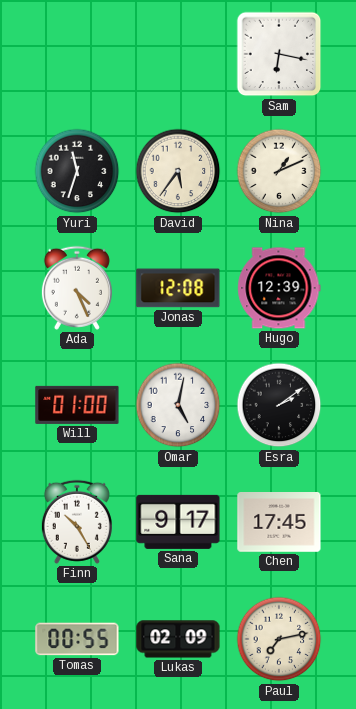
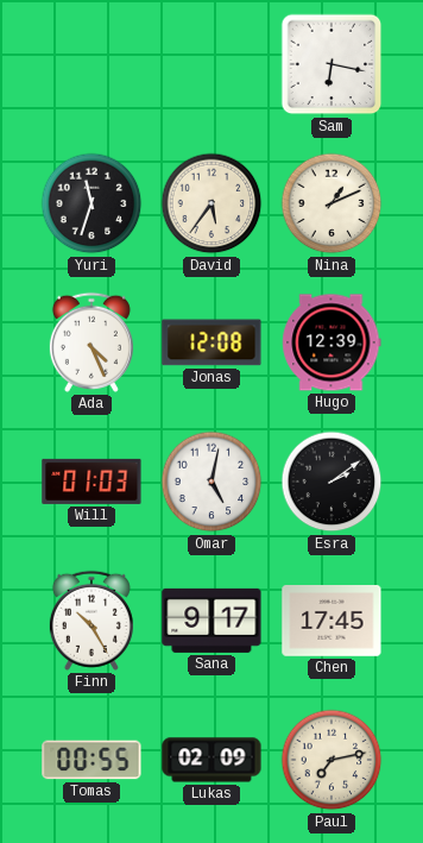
Will: 01:00 -> 01:03 (91, 482)
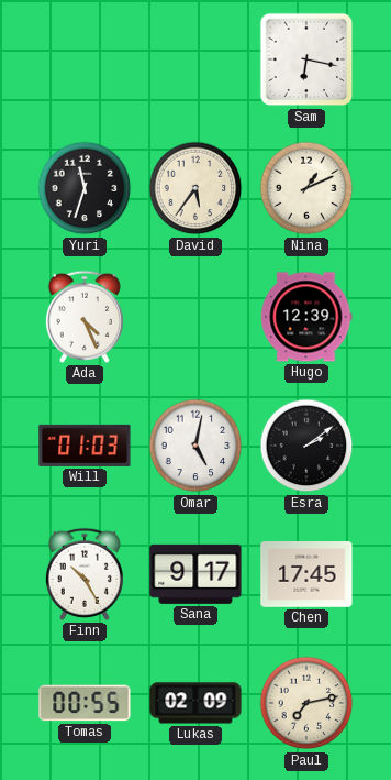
Jonas: 12:08 -> none (211, 342)
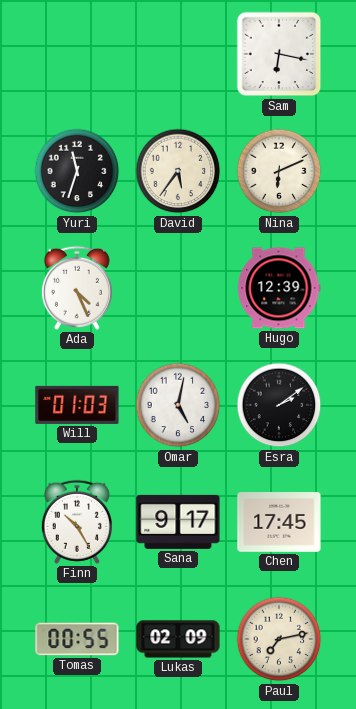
Nina: 1:11 -> 6:11 (279, 171)
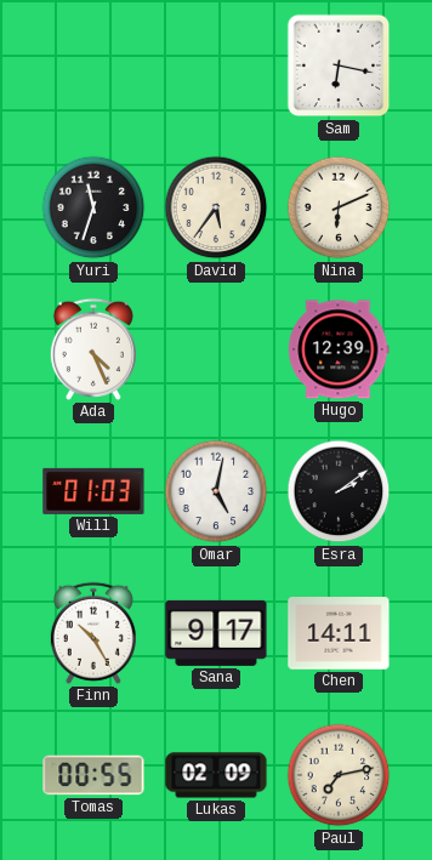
Chen: 17:45 -> 14:11 (339, 634)
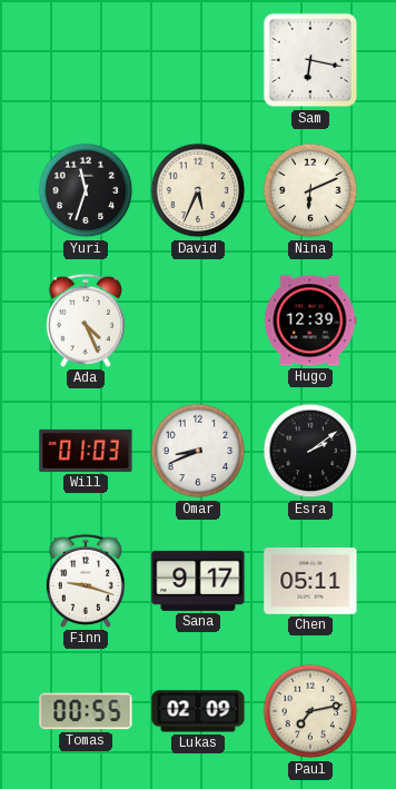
David: 5:36 -> 5:34 (198, 190)
Omar: 5:02 -> 8:41 (198, 451)
Finn: 10:25 -> 9:18 (86, 581)
Chen: 14:11 -> 05:11 (310, 582)
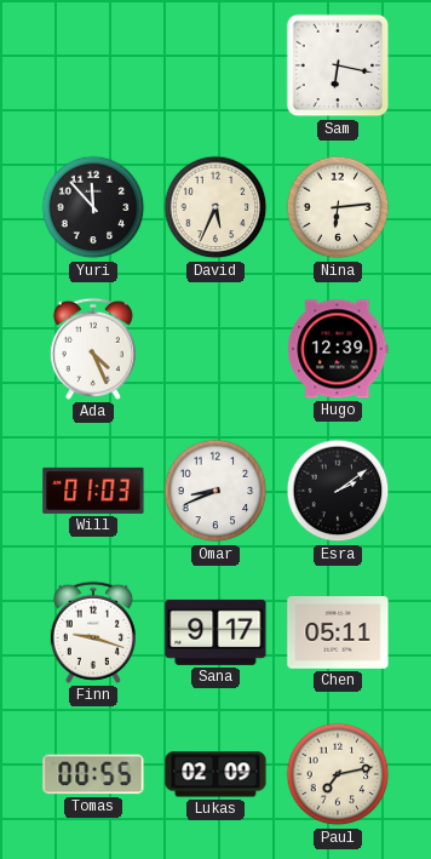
Yuri: 11:33 -> 11:53 (93, 207)
Nina: 6:11 -> 6:14 (338, 207)
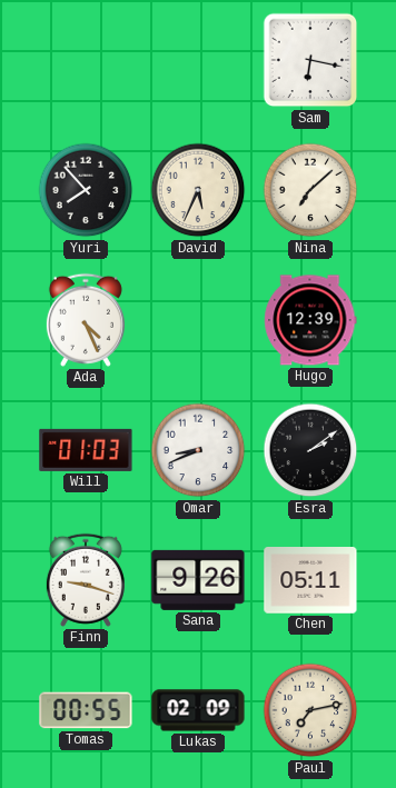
Yuri: 11:53 -> 7:53 (86, 190)
Nina: 6:14 -> 7:08 (310, 190)
Sana: 9:17 -> 9:26 (198, 580)
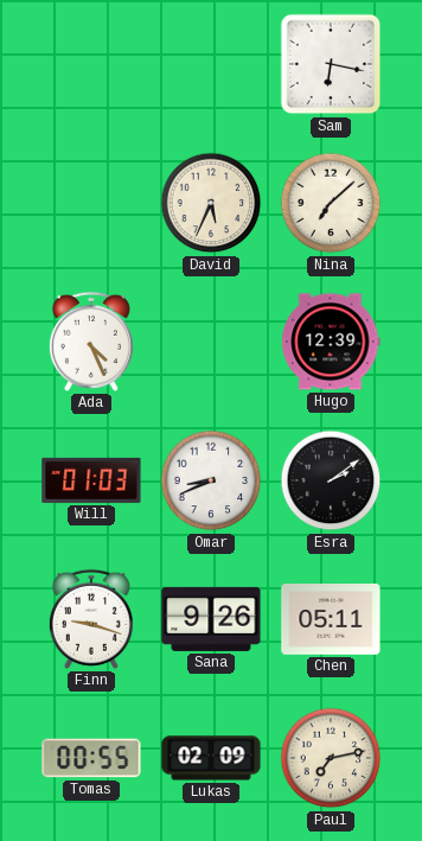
Yuri: 7:53 -> none (86, 190)
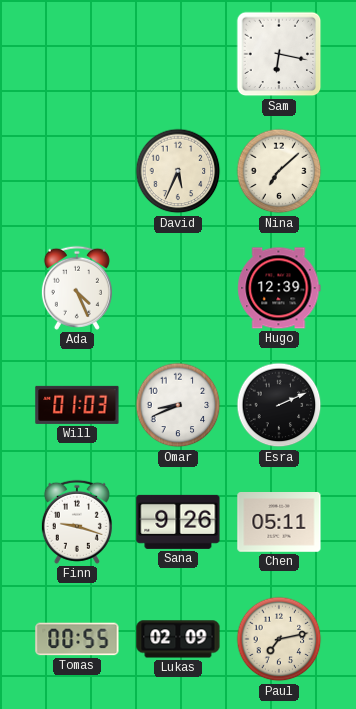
Esra: 2:09 -> 2:11 (279, 405)
